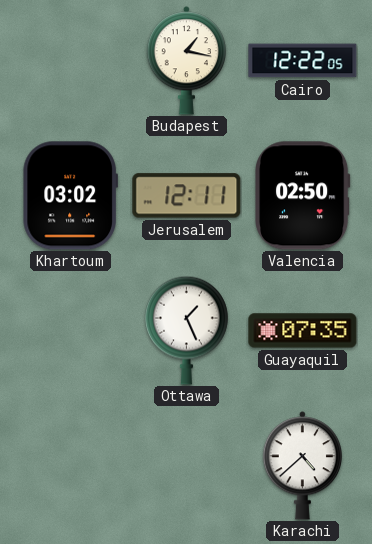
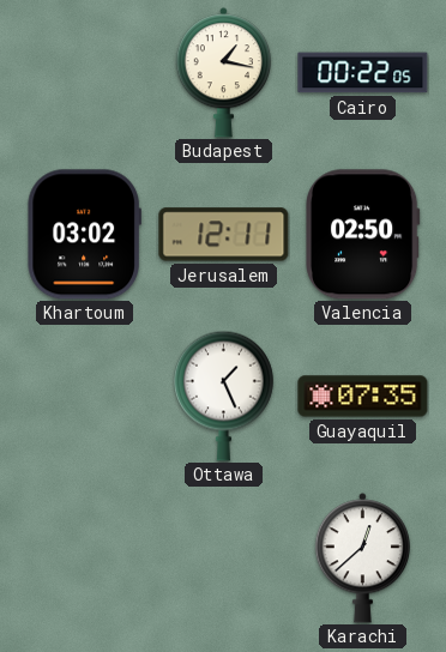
Cairo: 12:22 -> 00:22 (363, 73)
Karachi: 4:38 -> 12:38 (362, 559)
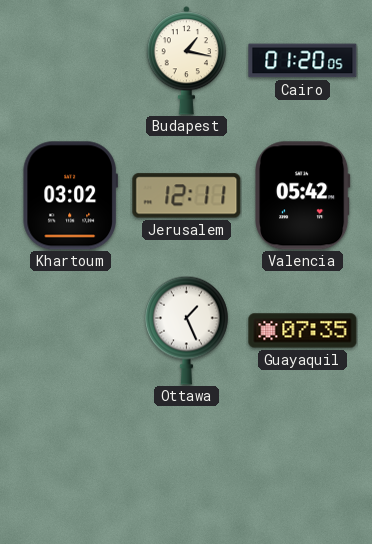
Cairo: 00:22 -> 01:20 (303, 61)
Valencia: 02:50 -> 05:42 (303, 196)
Karachi: 12:38 -> none (362, 559)
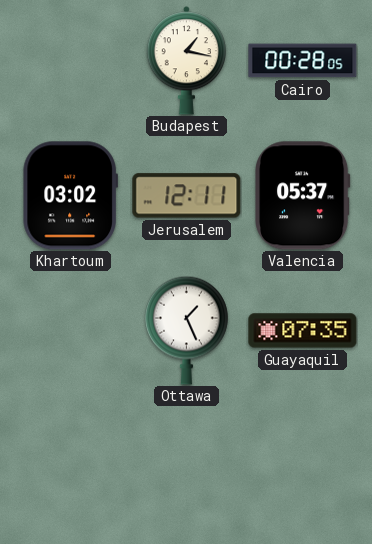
Cairo: 01:20 -> 00:28 (303, 61)
Valencia: 05:42 -> 05:37 (303, 196)
